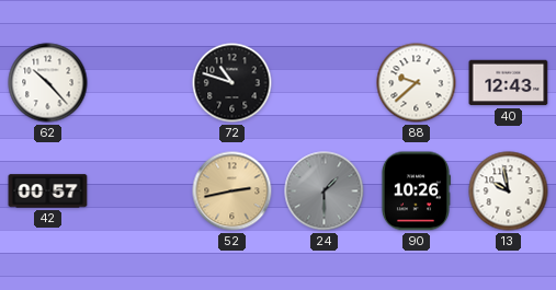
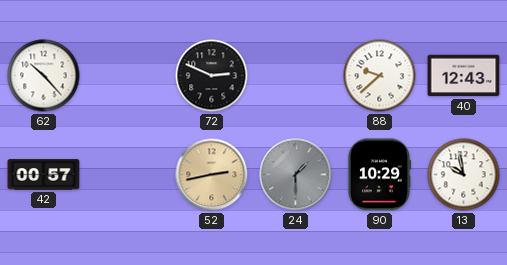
72: 10:48 -> 2:49 (212, 76)
90: 10:26 -> 10:29 (379, 175)
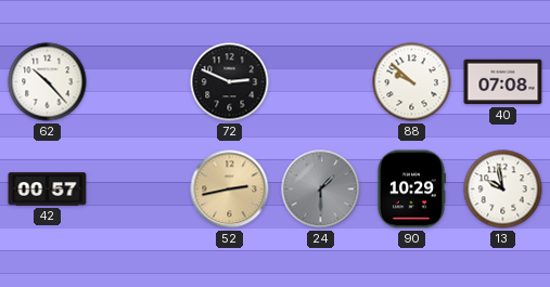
88: 9:38 -> 9:52 (412, 82)
40: 12:43 -> 07:08 (503, 82)
